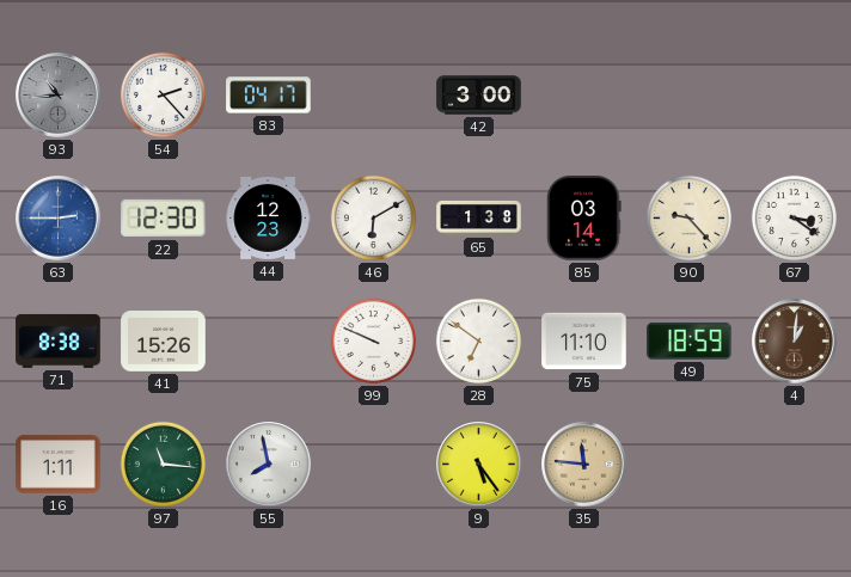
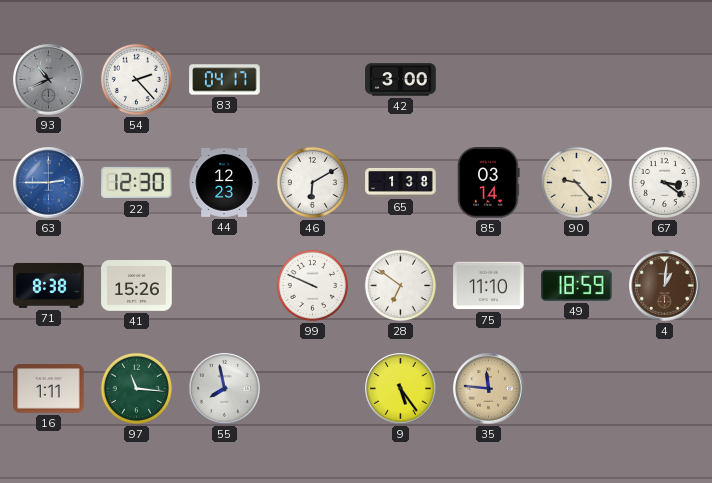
93: 10:44 -> 10:41 (49, 80)
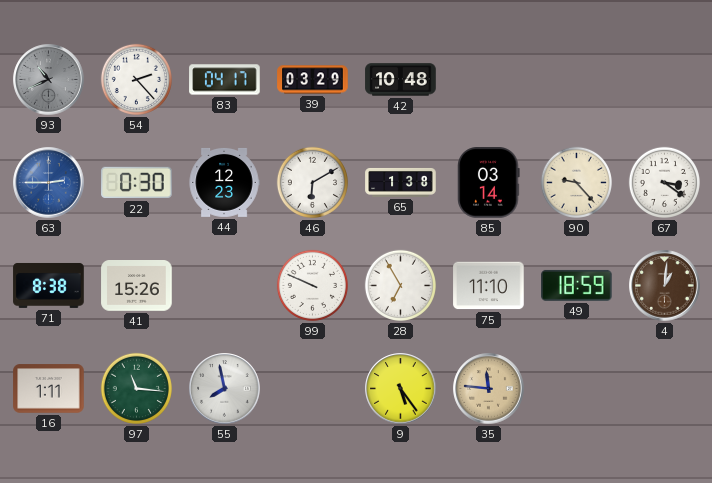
39: none -> 03:29 (313, 80)
42: 3:00 -> 10:48 (401, 80)
22: 12:30 -> 0:30 (137, 183)
28: 6:51 -> 6:55 (400, 285)
